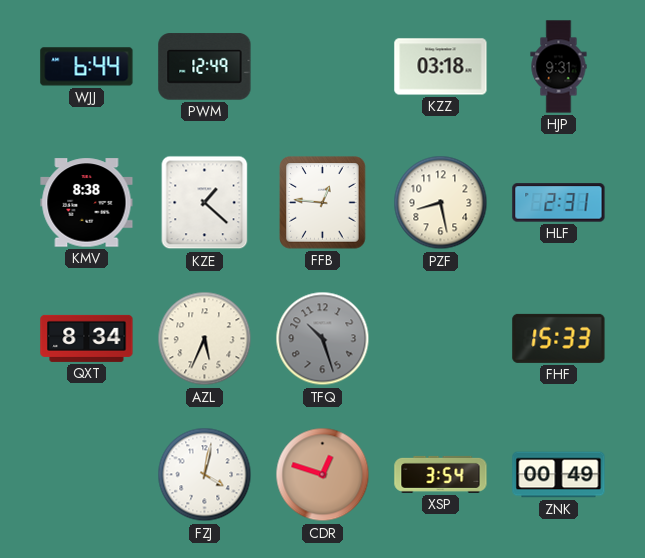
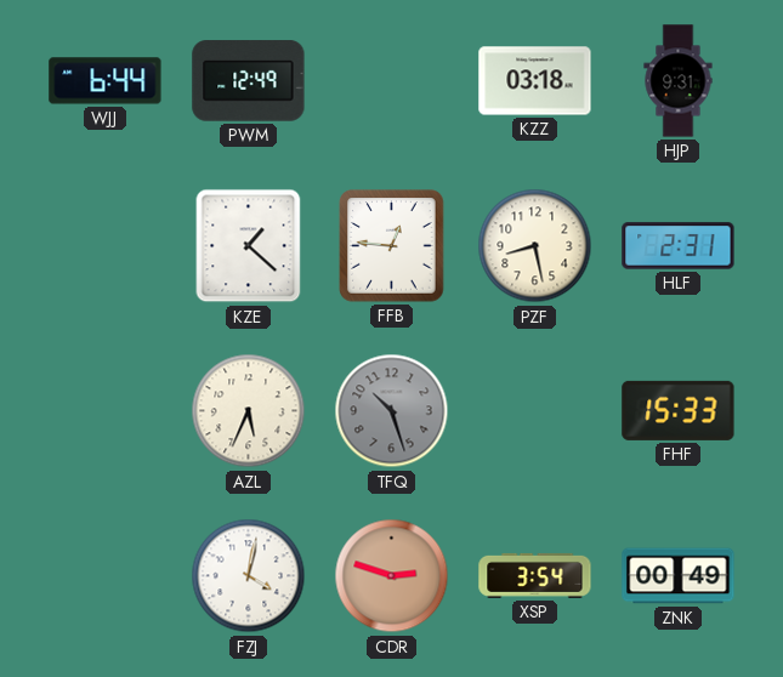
KMV: 8:38 -> none (87, 203)
QXT: 8:34 -> none (87, 338)
CDR: 12:48 -> 2:48 (392, 576)
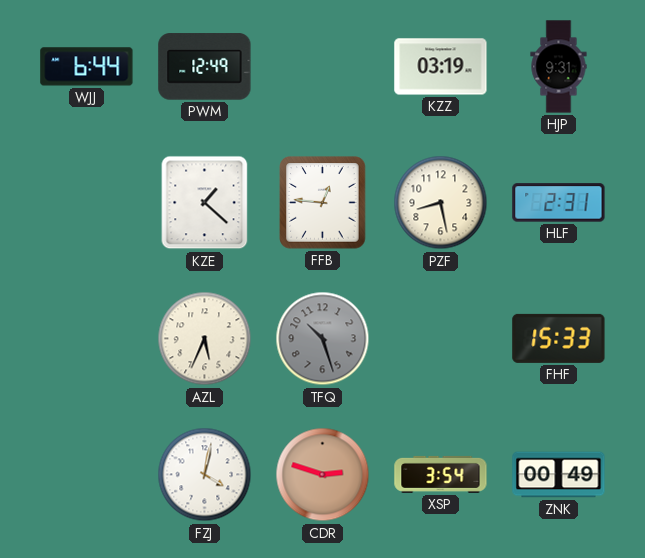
KZZ: 03:18 -> 03:19 (441, 67)
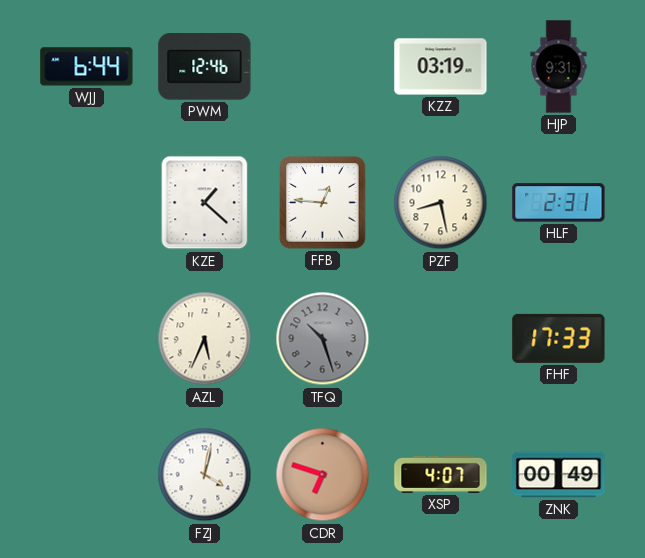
PWM: 12:49 -> 12:46 (205, 67)
FHF: 15:33 -> 17:33 (559, 338)
CDR: 2:48 -> 6:48 (323, 475)
XSP: 3:54 -> 4:07 (441, 474)
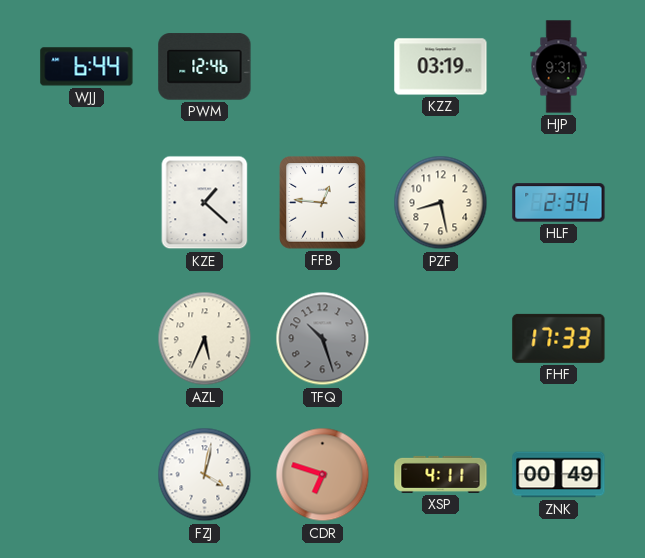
HLF: 2:31 -> 2:34 (559, 203)
XSP: 4:07 -> 4:11 (441, 474)
